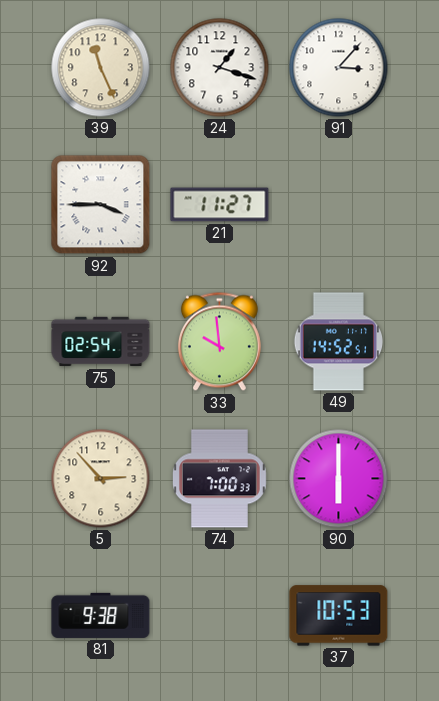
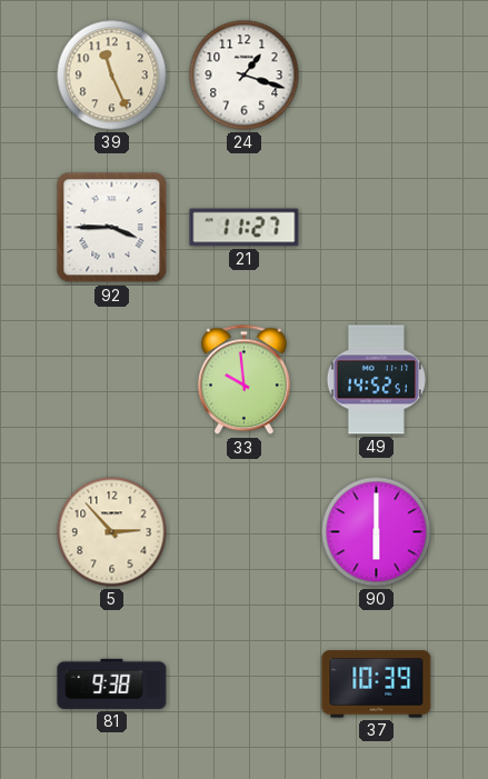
91: 3:07 -> none (339, 68)
75: 02:54 -> none (101, 342)
74: 7:00 -> none (219, 479)
37: 10:53 -> 10:39 (377, 685)
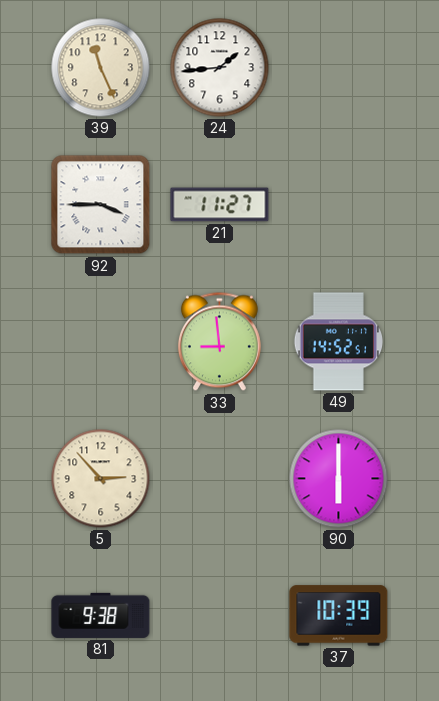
24: 1:18 -> 1:44 (220, 68)
33: 9:59 -> 8:59 (219, 342)
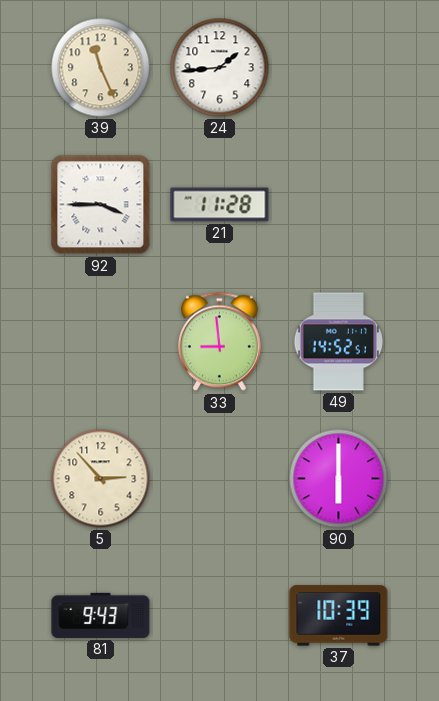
21: 11:27 -> 11:28 (220, 205)
81: 9:38 -> 9:43 (101, 615)
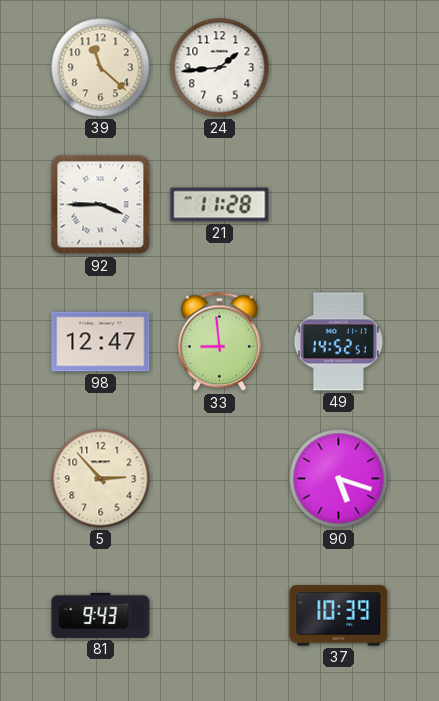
39: 11:26 -> 11:22 (101, 68)
98: none -> 12:47 (101, 342)
90: 6:00 -> 5:18 (339, 479)
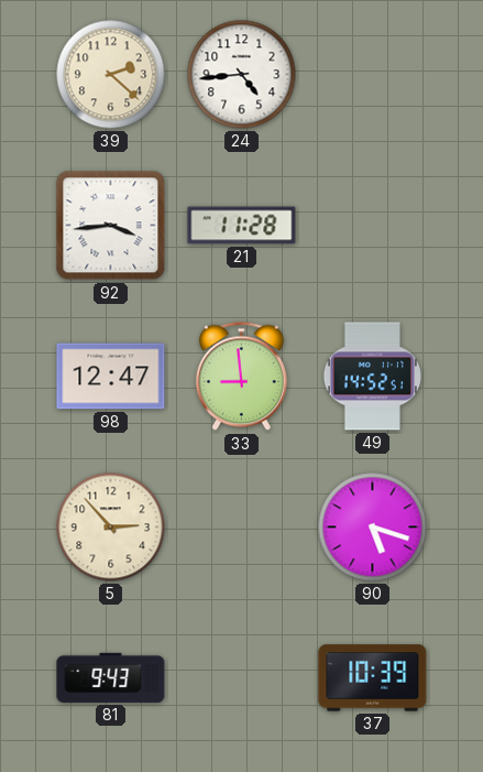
39: 11:22 -> 2:22 (111, 75)
24: 1:44 -> 4:44 (242, 75)
92: 3:45 -> 3:44 (111, 226)
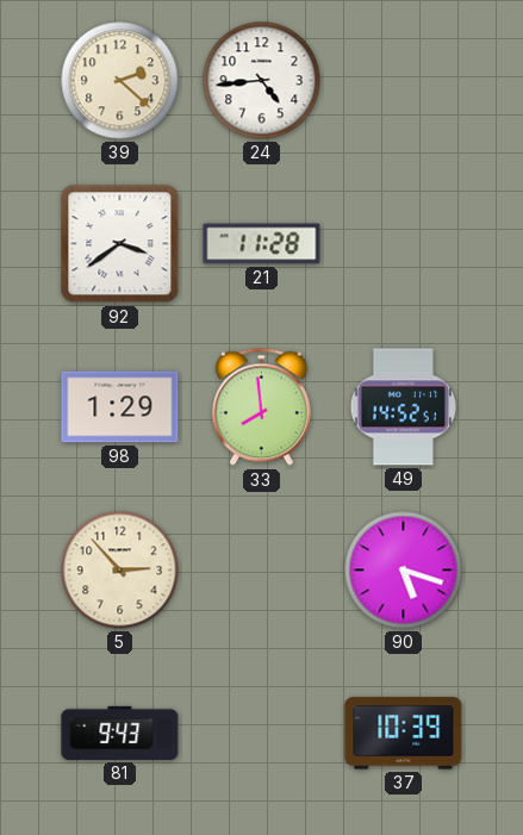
92: 3:44 -> 3:39 (120, 244)
98: 12:47 -> 1:29 (120, 407)
33: 8:59 -> 7:59 (261, 407)
